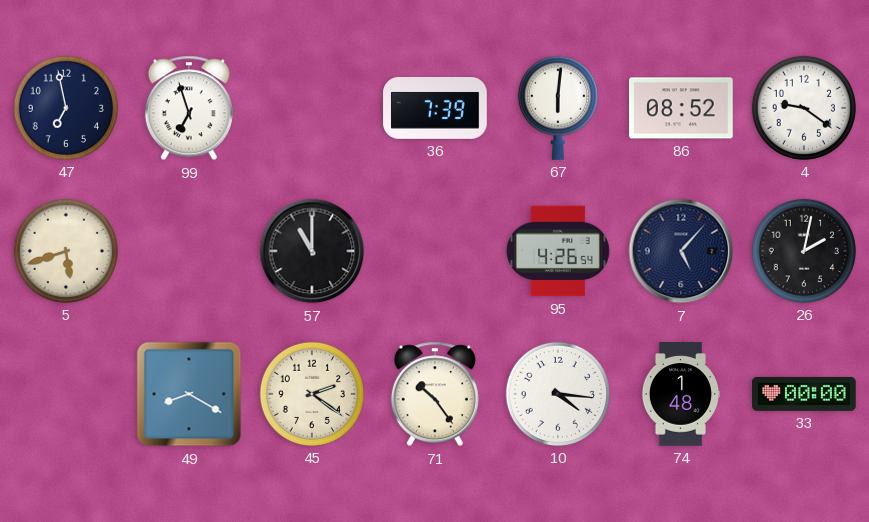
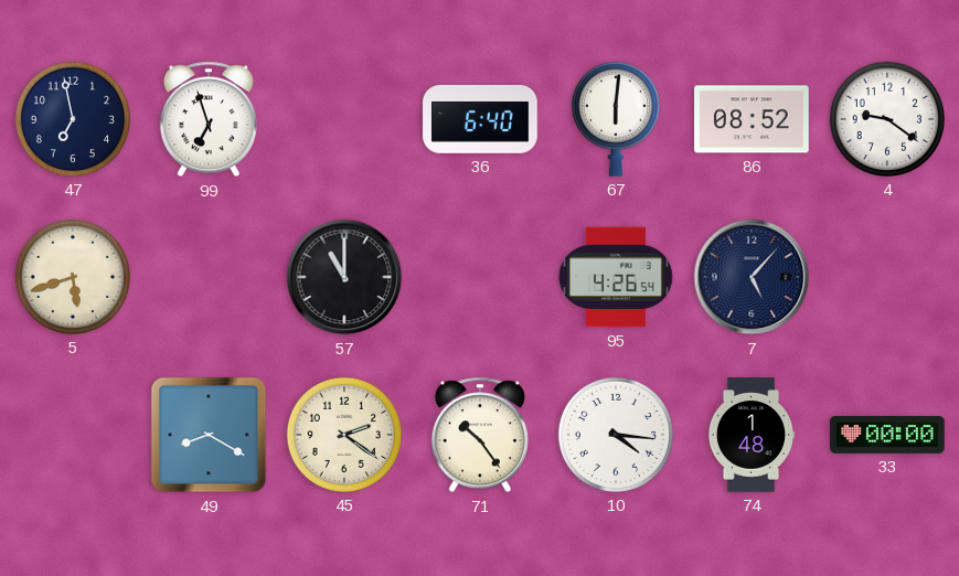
36: 7:39 -> 6:40 (480, 120)
26: 2:02 -> none (804, 251)
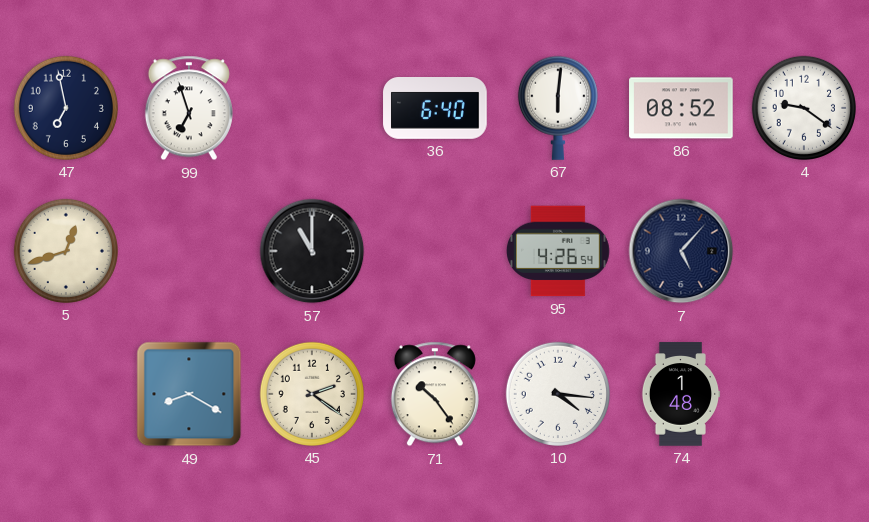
5: 5:42 -> 12:42 (66, 251)
33: 00:00 -> none (887, 435)
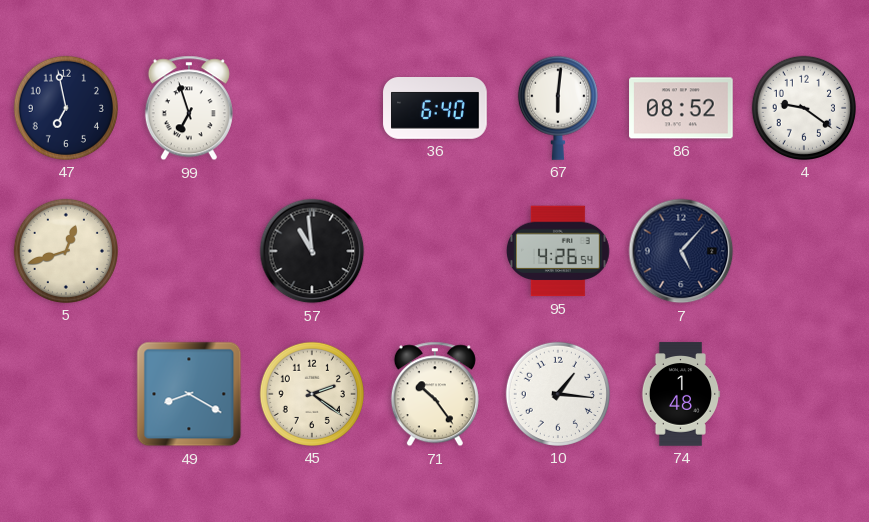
57: 11:00 -> 10:59 (312, 251)
10: 4:16 -> 1:16 (558, 394)
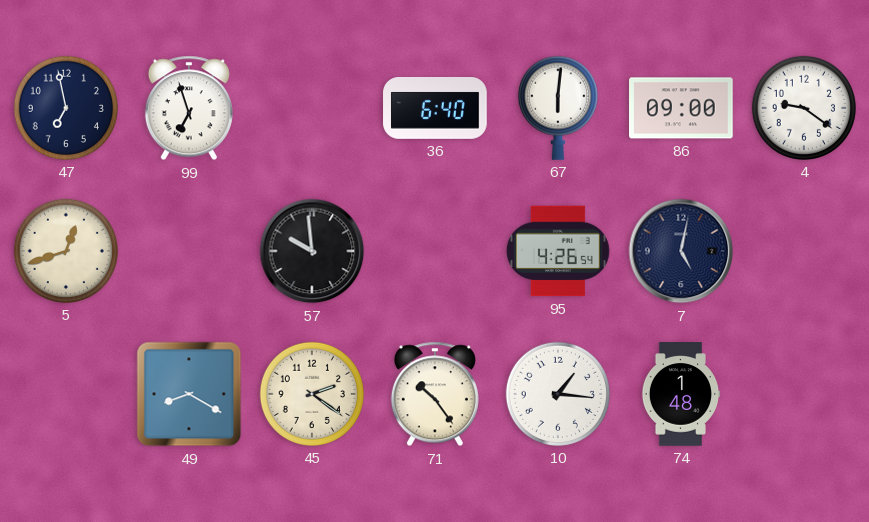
86: 08:52 -> 09:00 (681, 108)
57: 10:59 -> 9:59 (312, 251)
7: 5:07 -> 5:02 (681, 251)
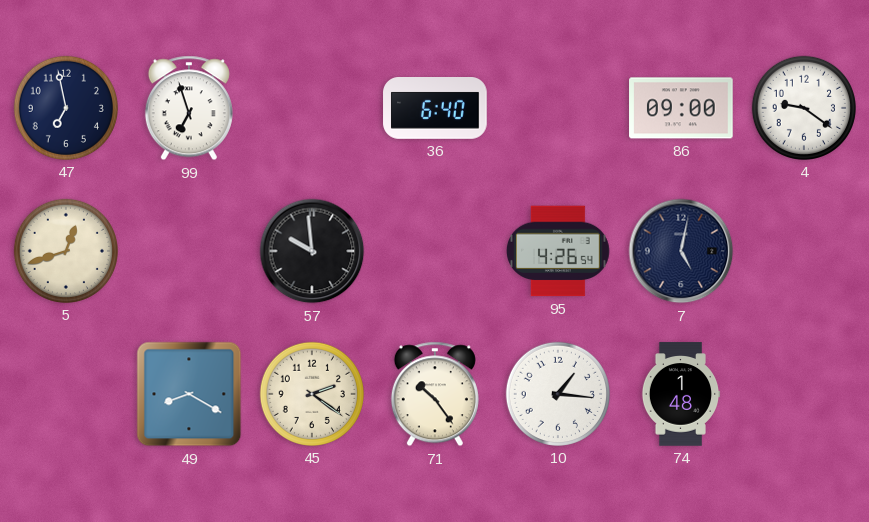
67: 6:01 -> none (558, 108)
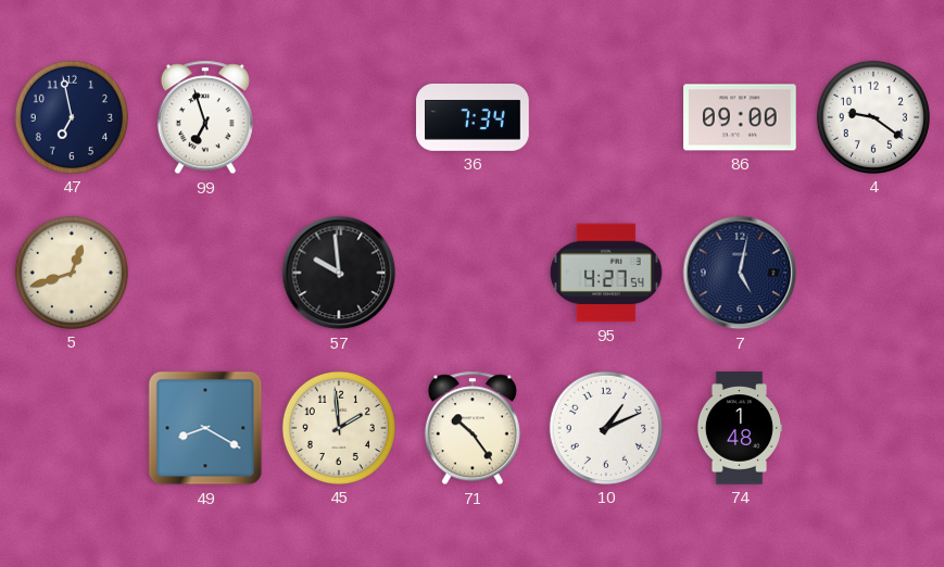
36: 6:40 -> 7:34 (473, 118)
95: 4:26 -> 4:27 (606, 273)
45: 2:21 -> 1:59 (339, 428)
10: 1:16 -> 1:11 (606, 428)
